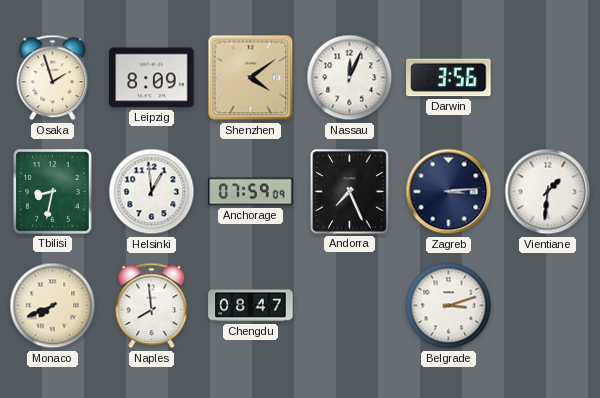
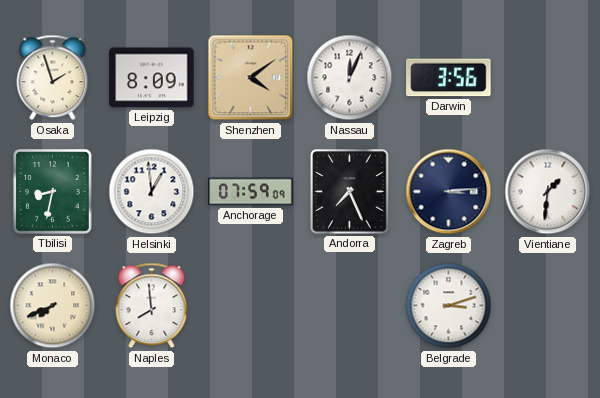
Chengdu: 08:47 -> none (251, 306)
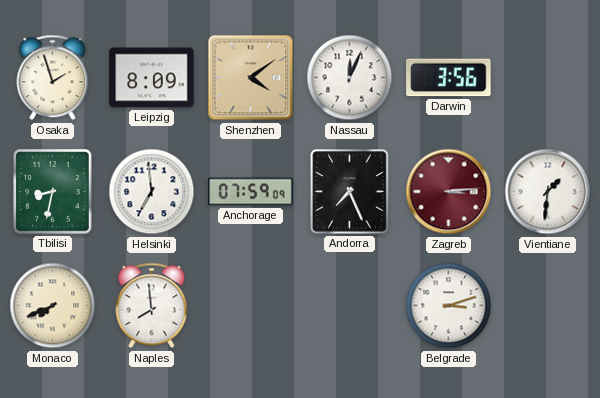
Helsinki: 12:59 -> 6:59 (152, 192)
Zagreb dial: navy -> burgundy (449, 192)
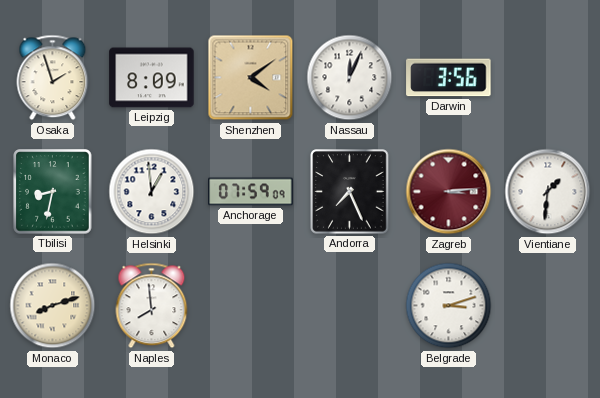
Helsinki: 6:59 -> 12:59 (152, 192)
Monaco: 7:41 -> 8:12 (53, 306)
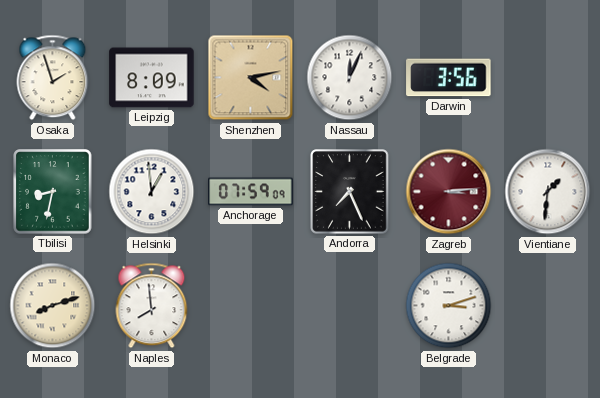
Shenzhen: 4:09 -> 4:13 (251, 78)
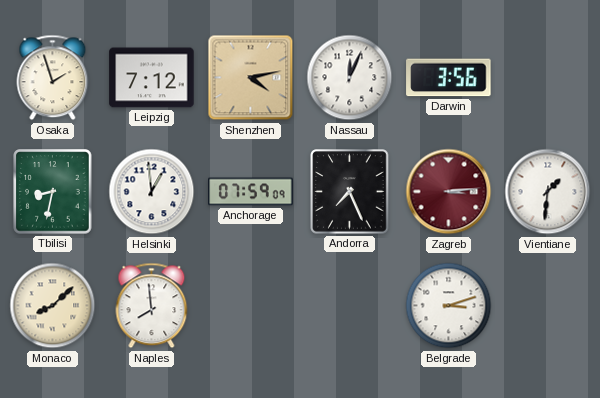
Leipzig: 8:09 -> 7:12 (152, 78)
Monaco: 8:12 -> 8:08 (53, 306)
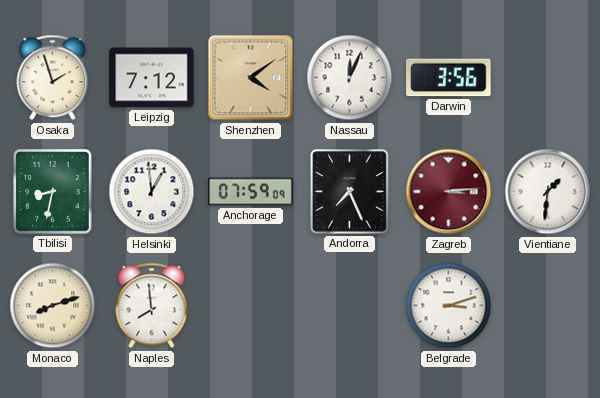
Shenzhen: 4:13 -> 4:09 (251, 78)
Monaco: 8:08 -> 8:12 (53, 306)
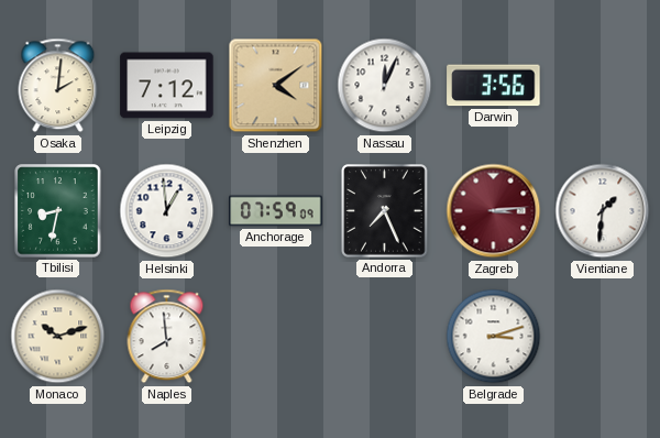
Osaka: 1:57 -> 2:01 (58, 86)
Monaco: 8:12 -> 10:12 (58, 337)
